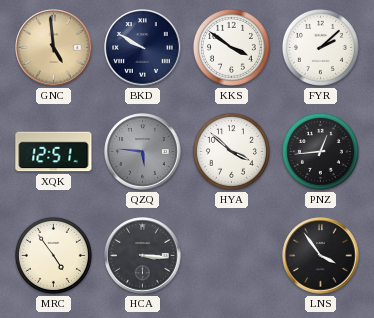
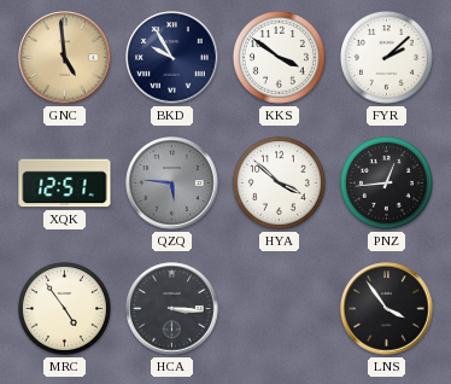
BKD: 9:50 -> 9:55 (172, 58)
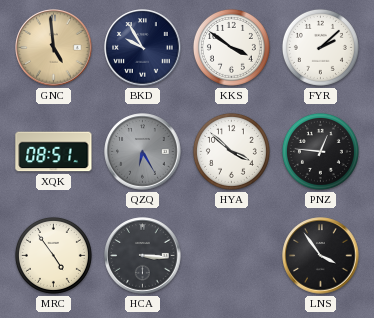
XQK: 12:51 -> 08:51 (54, 152)
QZQ: 5:46 -> 6:25 (143, 152)
PNZ: 12:44 -> 12:46 (320, 151)
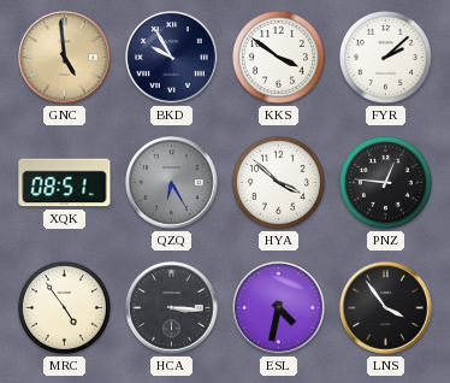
ESL: none -> 4:32 (279, 308)
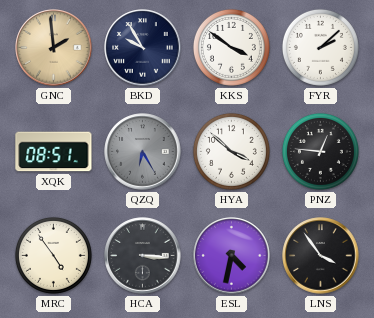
GNC: 4:59 -> 1:59 (54, 48)
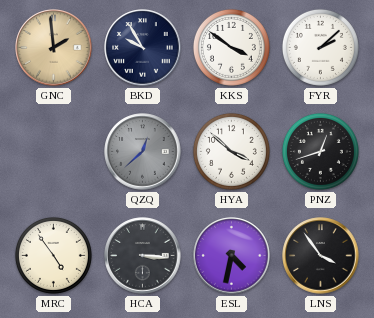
XQK: 08:51 -> none (54, 152)
QZQ: 6:25 -> 12:38 (143, 152)
PNZ: 12:46 -> 12:42 (320, 151)
